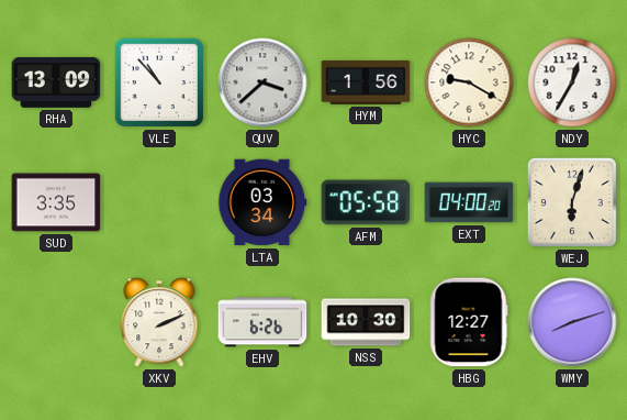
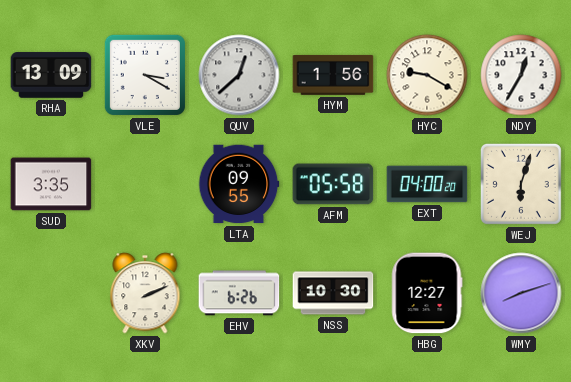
VLE: 10:53 -> 3:20 (145, 75)
QUV: 3:38 -> 12:38 (239, 75)
LTA: 03:34 -> 09:55 (239, 184)
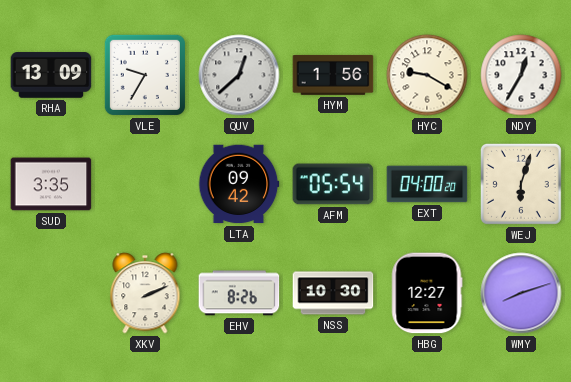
VLE: 3:20 -> 9:35 (145, 75)
LTA: 09:55 -> 09:42 (239, 184)
AFM: 05:58 -> 05:54 (333, 184)
EHV: 6:26 -> 8:26 (239, 293)
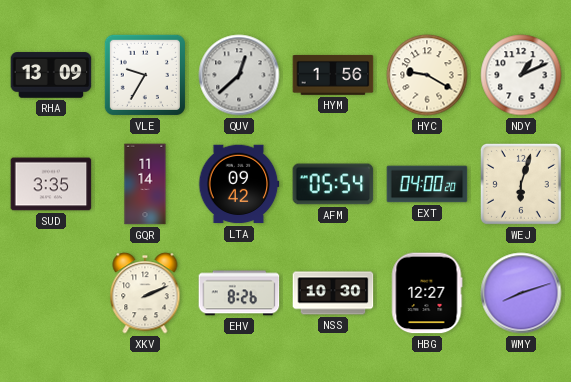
NDY: 12:35 -> 1:11 (521, 75)
GQR: none -> 11:14 (145, 184)
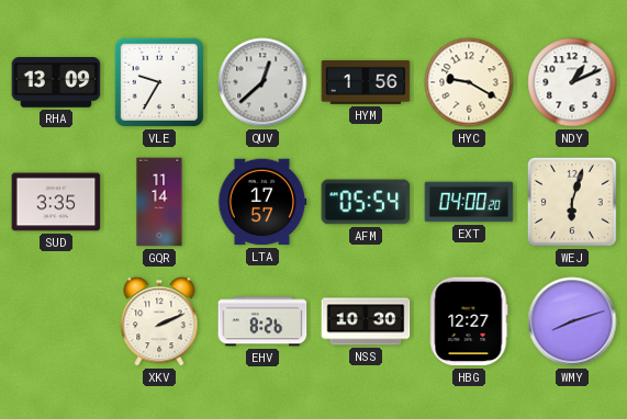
LTA: 09:42 -> 17:57 (262, 202)
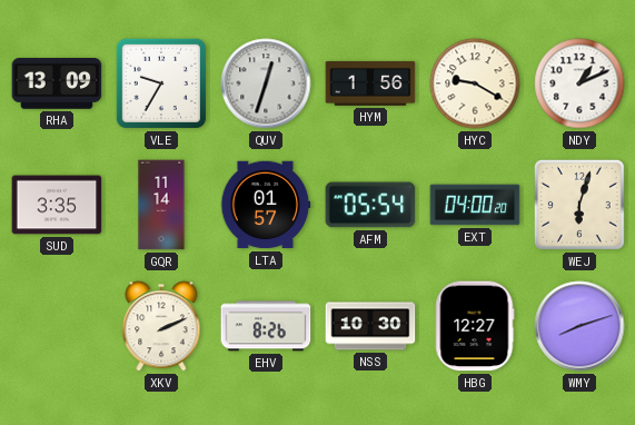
QUV: 12:38 -> 12:33 (266, 83)
LTA: 17:57 -> 01:57 (266, 205)
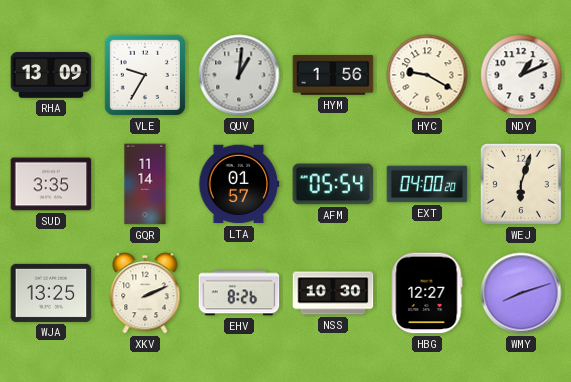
QUV: 12:33 -> 1:01 (239, 75)
WJA: none -> 13:25 (51, 293)
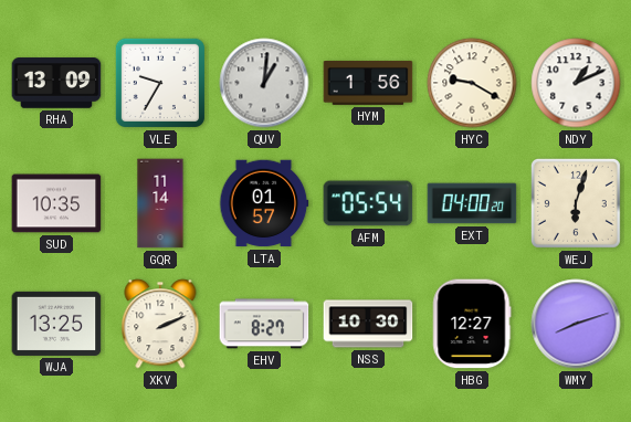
SUD: 3:35 -> 10:35 (56, 203)
EHV: 8:26 -> 8:27 (264, 324)
